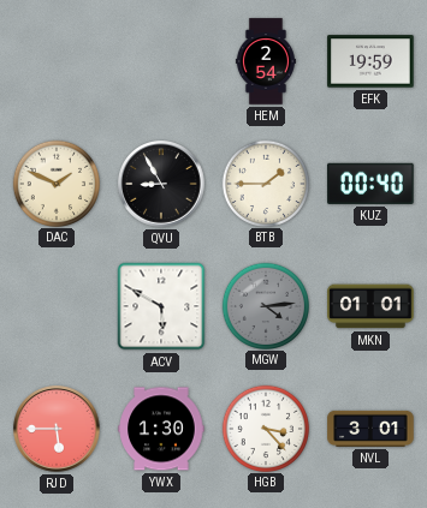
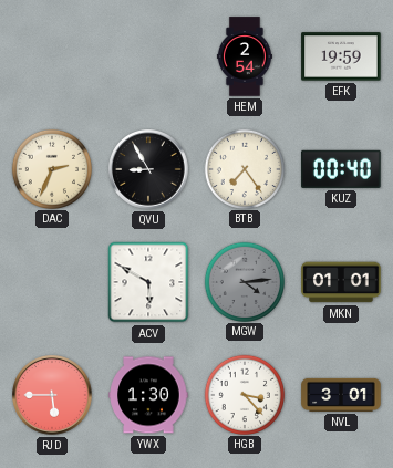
DAC: 1:49 -> 2:34 (51, 168)
BTB: 1:45 -> 7:24 (244, 168)
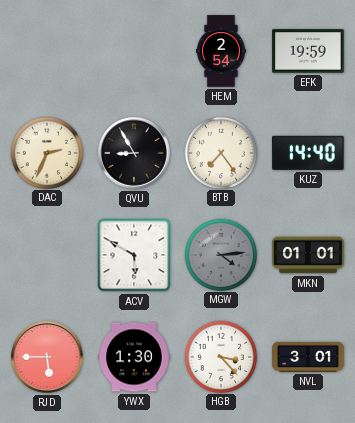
KUZ: 00:40 -> 14:40 (308, 153)
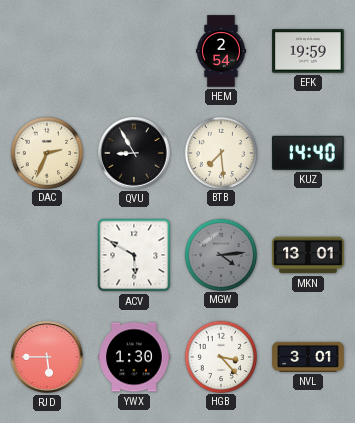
BTB: 7:24 -> 7:29 (220, 152)
MKN: 01:01 -> 13:01 (308, 255)
